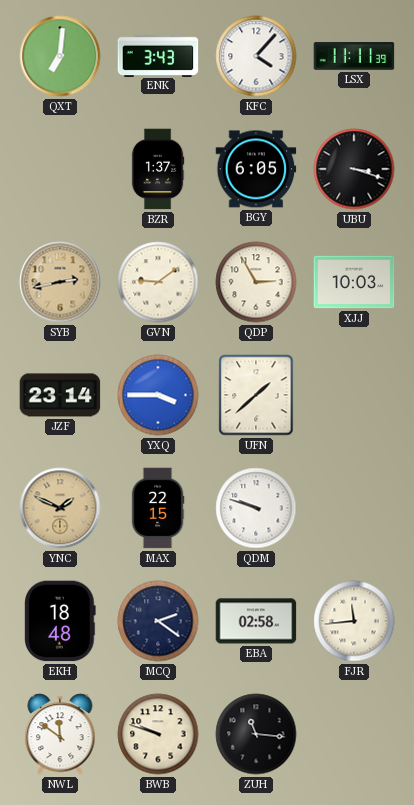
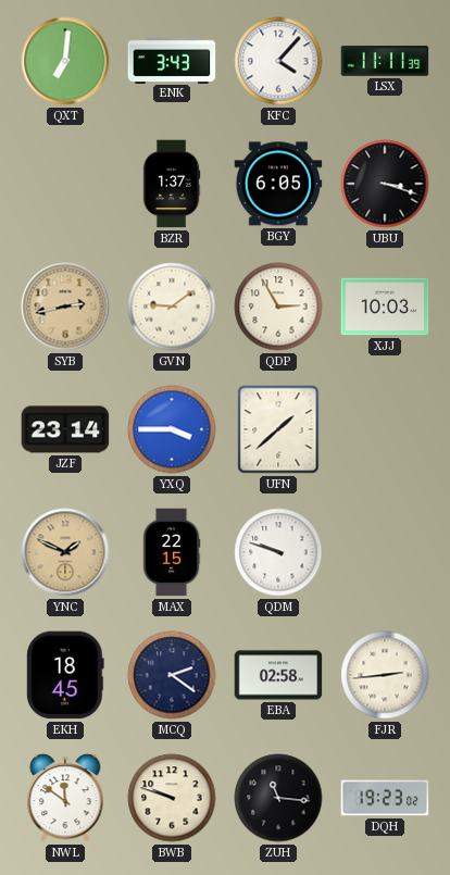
EKH: 18:48 -> 18:45 (65, 675)
FJR: 11:44 -> 2:44 (385, 675)
DQH: none -> 19:23 (385, 798)
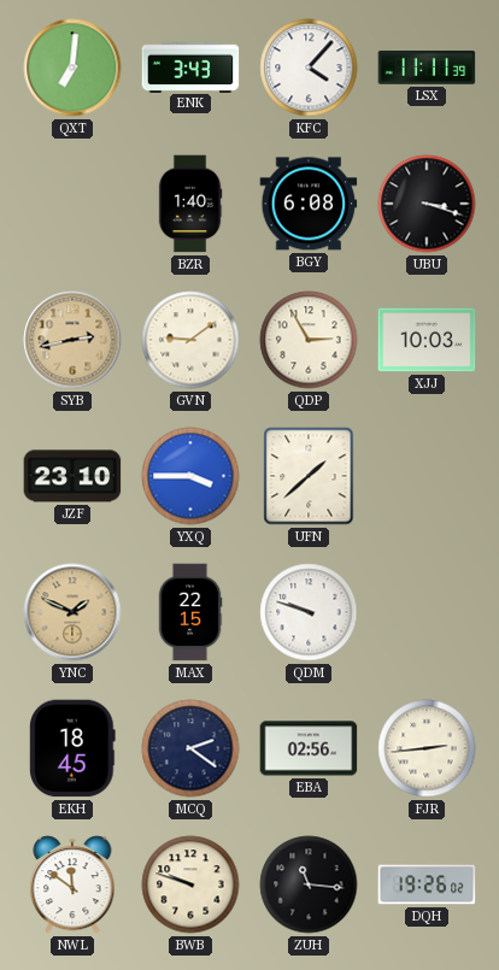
BZR: 1:37 -> 1:40 (190, 204)
BGY: 6:05 -> 6:08 (309, 204)
JZF: 23:14 -> 23:10 (72, 476)
EBA: 02:58 -> 02:56 (309, 748)
DQH: 19:23 -> 19:26 (427, 884)
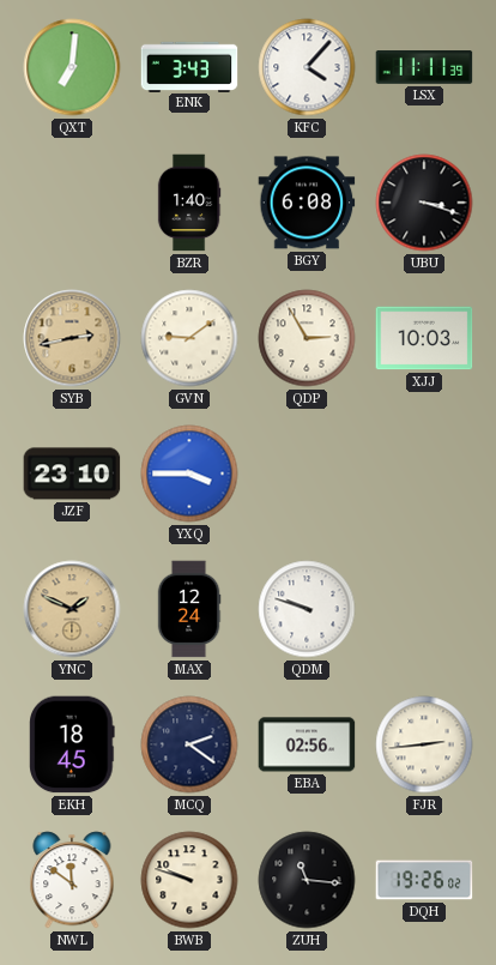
UFN: 1:38 -> none (309, 476)
MAX: 22:15 -> 12:24 (189, 609)
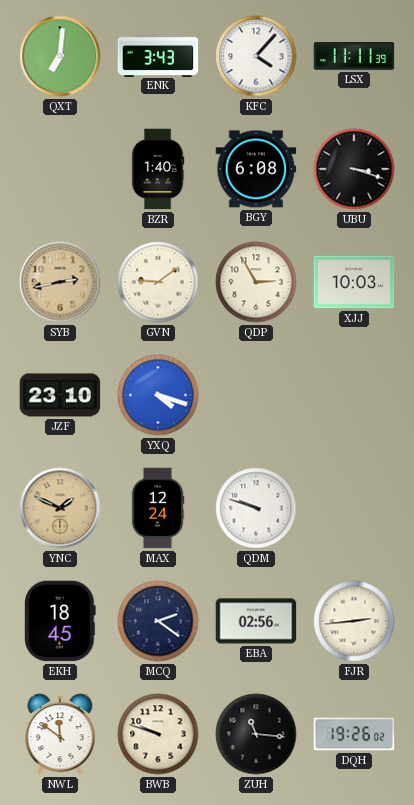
YXQ: 3:45 -> 4:18 (158, 395)
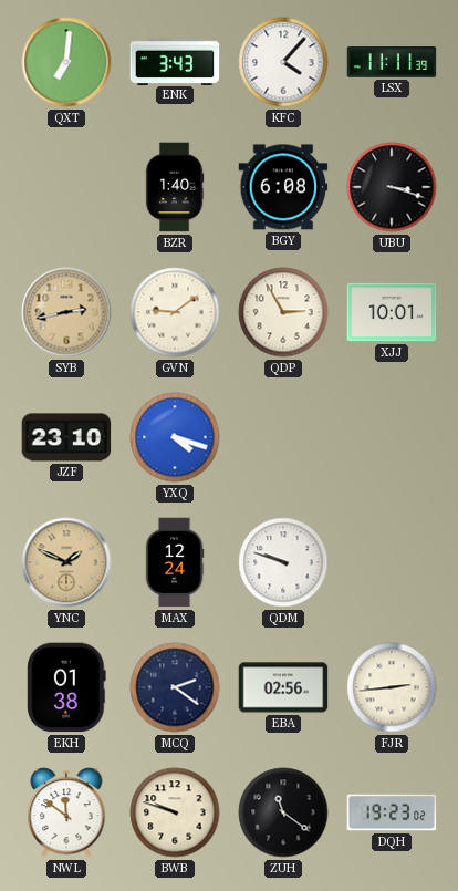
XJJ: 10:03 -> 10:01 (392, 312)
EKH: 18:45 -> 01:38 (66, 687)
ZUH: 11:16 -> 11:21 (283, 812)
DQH: 19:26 -> 19:23 (392, 812)
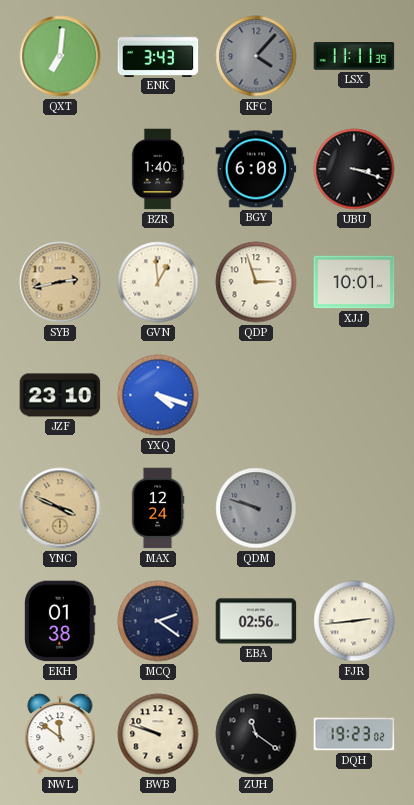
KFC dial: white -> grey (256, 56)
GVN: 9:09 -> 12:59 (158, 282)
QDP: 2:55 -> 2:57 (256, 282)
YNC: 1:49 -> 3:49 (60, 508)
QDM dial: white -> grey (256, 508)
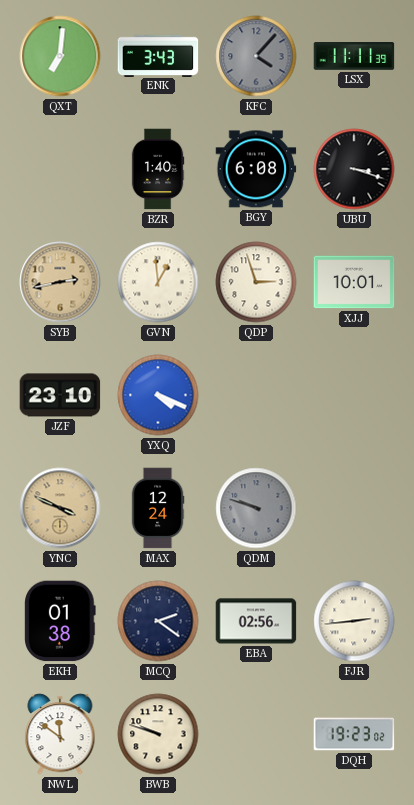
YXQ: 4:18 -> 4:19 (158, 395)
ZUH: 11:21 -> none (256, 734)
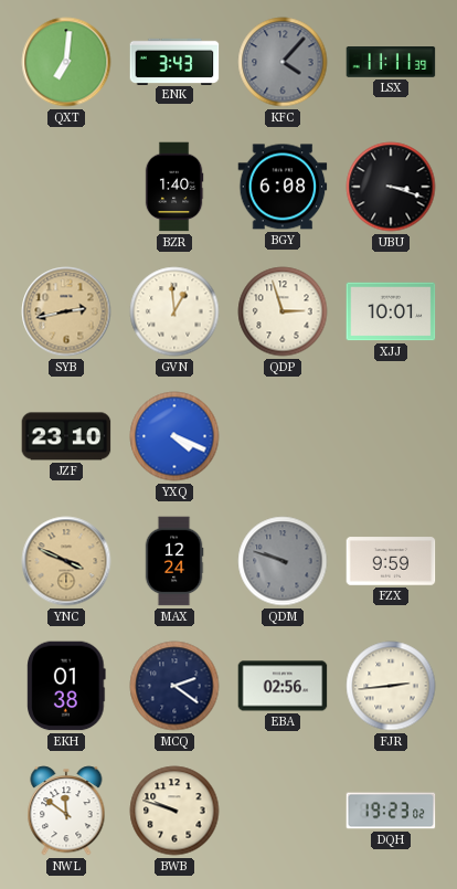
FZX: none -> 9:59 (391, 561)
